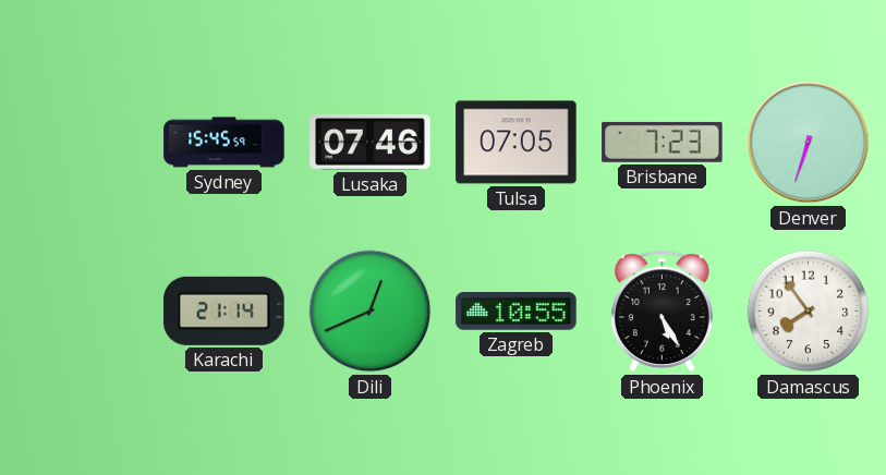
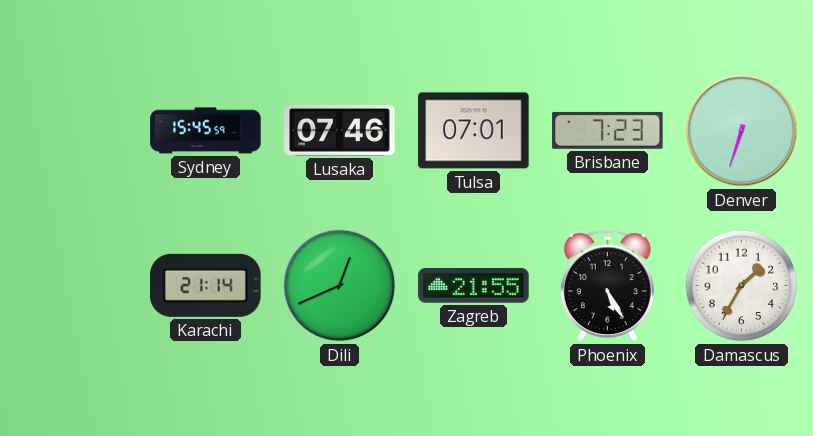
Tulsa: 07:05 -> 07:01 (474, 131)
Zagreb: 10:55 -> 21:55 (474, 286)
Damascus: 7:54 -> 1:35 (742, 286)
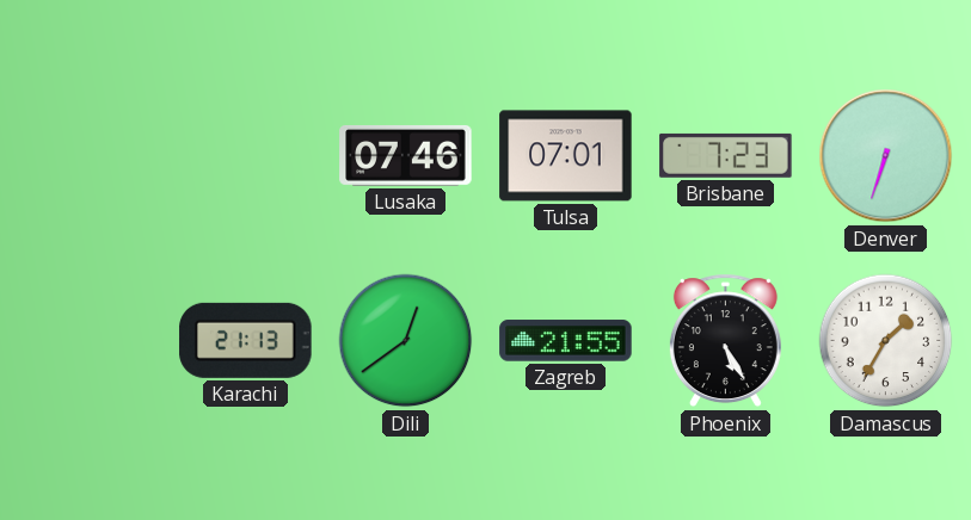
Sydney: 15:45 -> none (206, 131)
Karachi: 21:14 -> 21:13 (246, 340)
Dili: 12:41 -> 12:39 (406, 341)
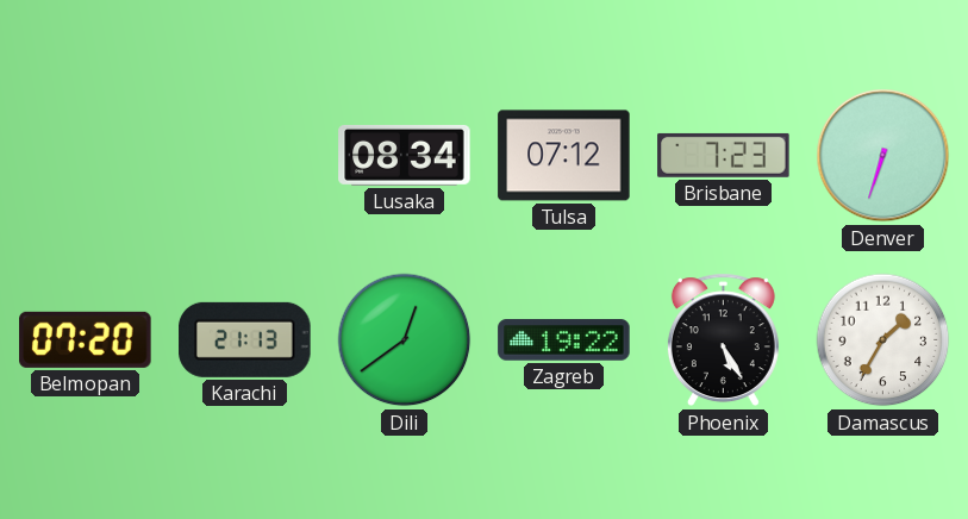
Lusaka: 07:46 -> 08:34 (405, 155)
Tulsa: 07:01 -> 07:12 (564, 156)
Belmopan: none -> 07:20 (86, 339)
Zagreb: 21:55 -> 19:22 (564, 340)
